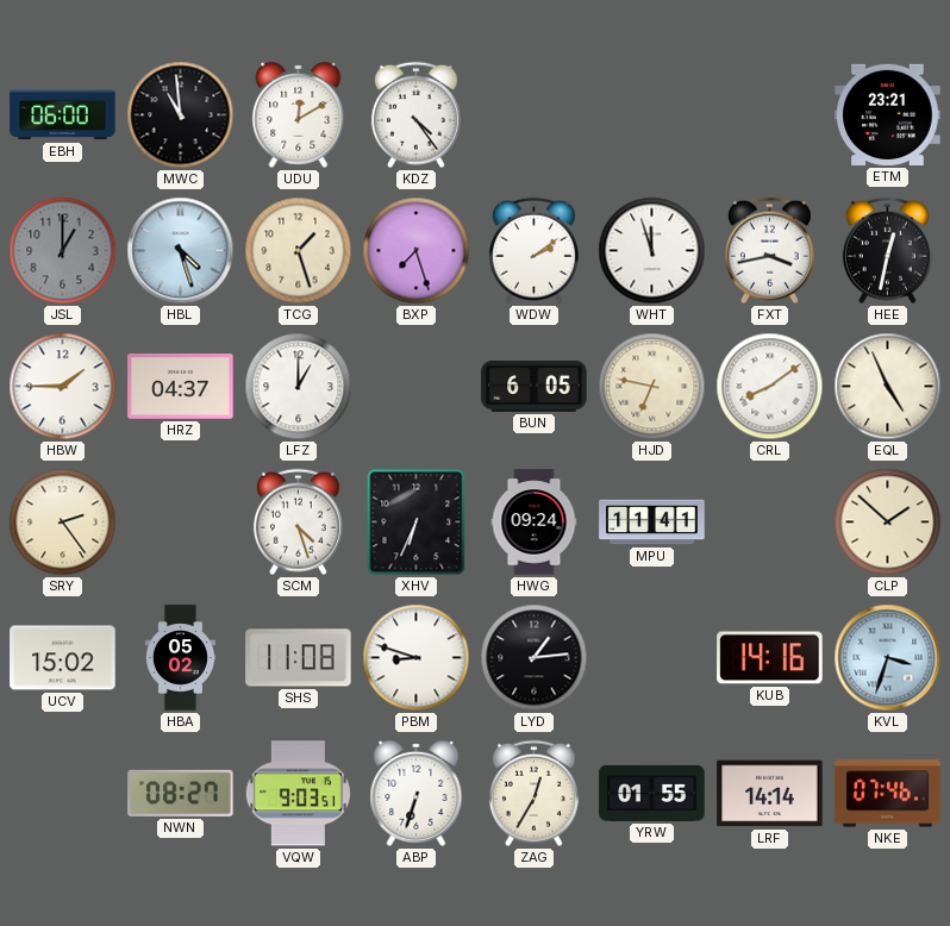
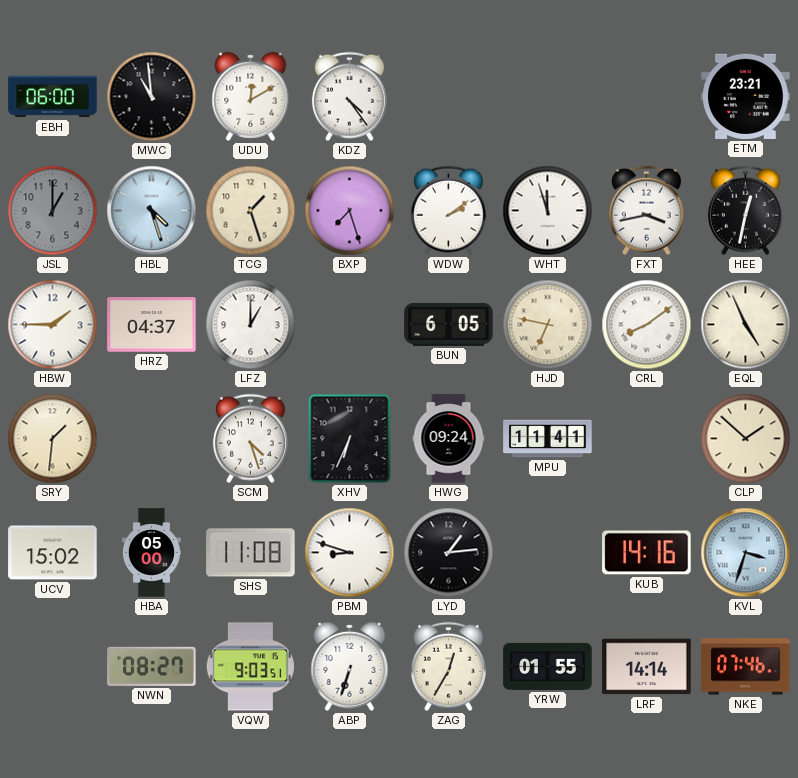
SRY: 2:24 -> 1:31 (53, 439)
HBA: 05:02 -> 05:00 (151, 553)
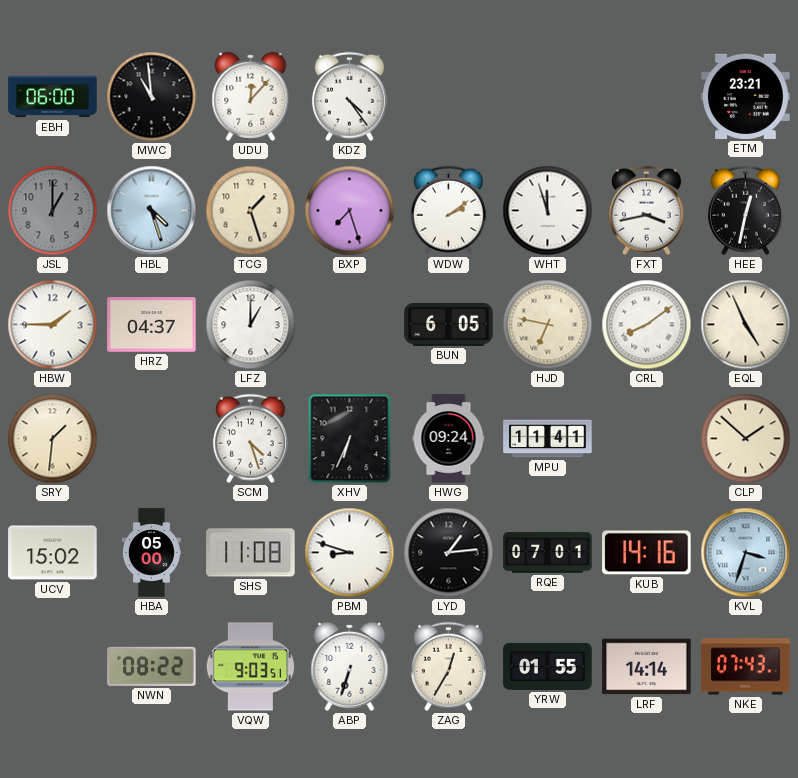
UDU: 12:10 -> 12:07 (251, 96)
RQE: none -> 07:01 (548, 553)
NWN: 08:27 -> 08:22 (152, 666)
NKE: 07:46 -> 07:43 (746, 667)
